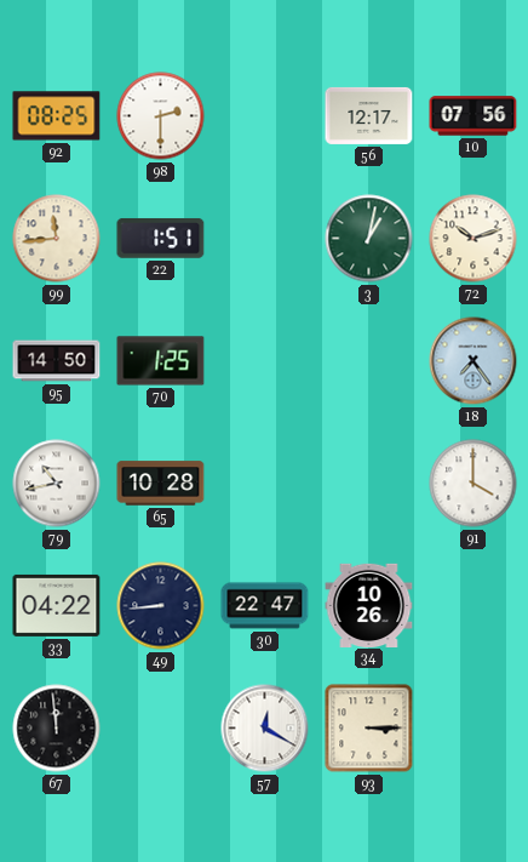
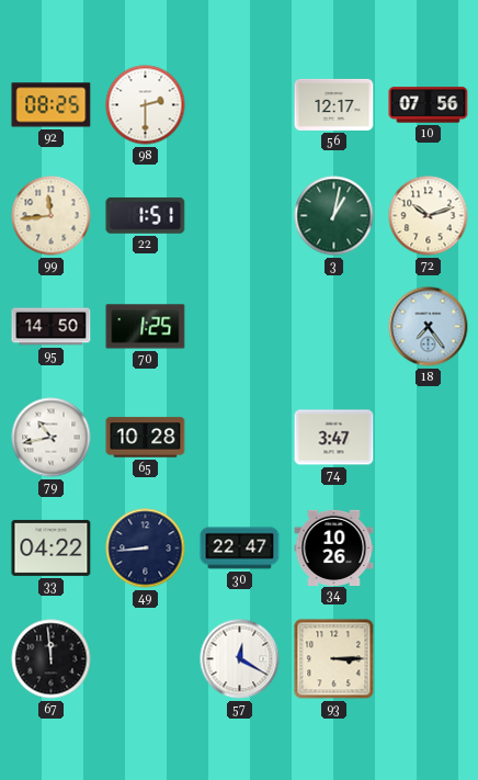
74: none -> 3:47 (334, 438)
91: 4:00 -> none (474, 484)
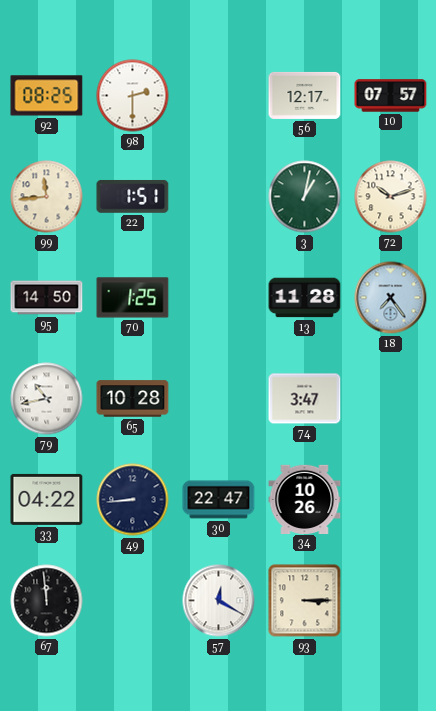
10: 07:56 -> 07:57 (391, 96)
13: none -> 11:28 (305, 298)
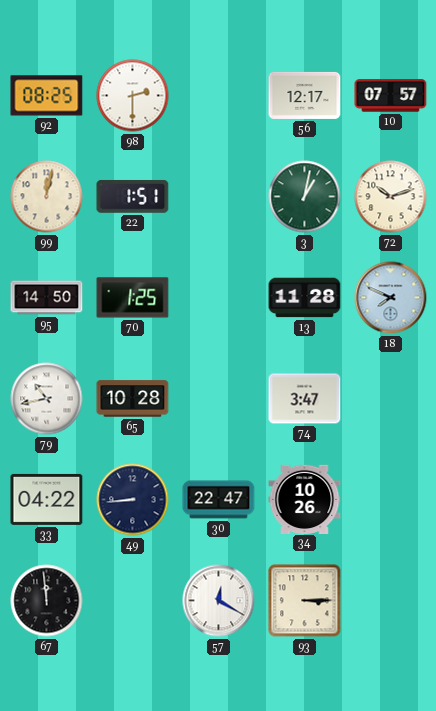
99: 11:44 -> 12:02 (47, 197)
18: 7:24 -> 7:49 (391, 298)
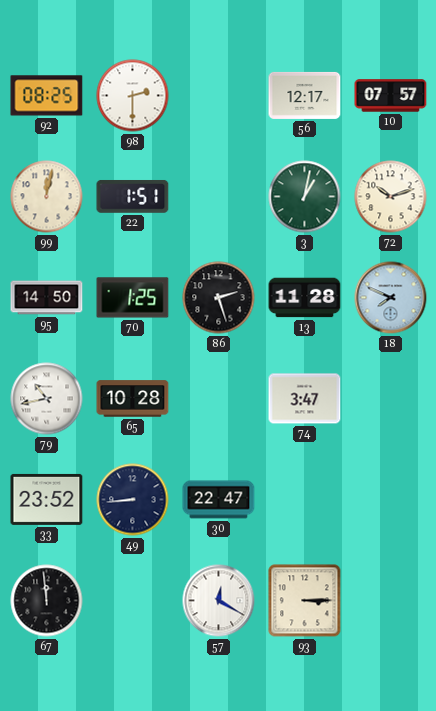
86: none -> 2:27 (219, 298)
33: 04:22 -> 23:52 (47, 499)
34: 10:26 -> none (305, 499)
